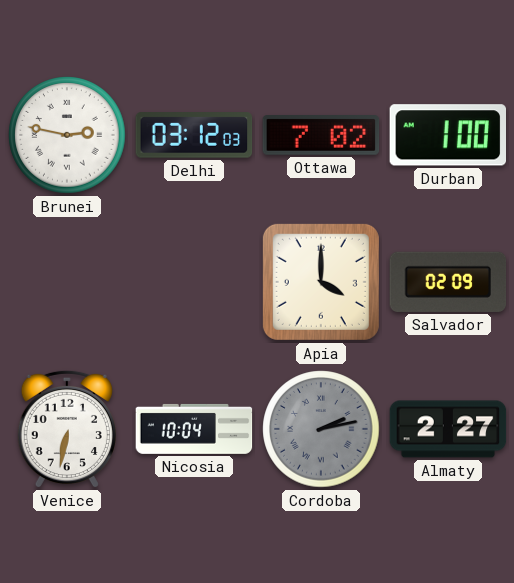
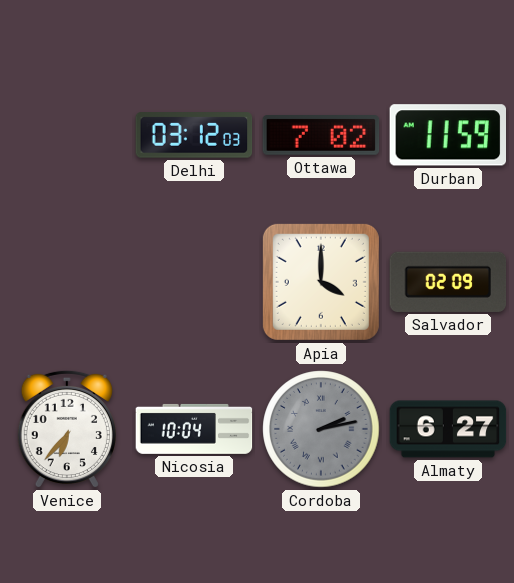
Brunei: 2:47 -> none (67, 135)
Durban: 1:00 -> 11:59 (448, 135)
Venice: 6:32 -> 6:37 (67, 429)
Almaty: 2:27 -> 6:27 (448, 429)
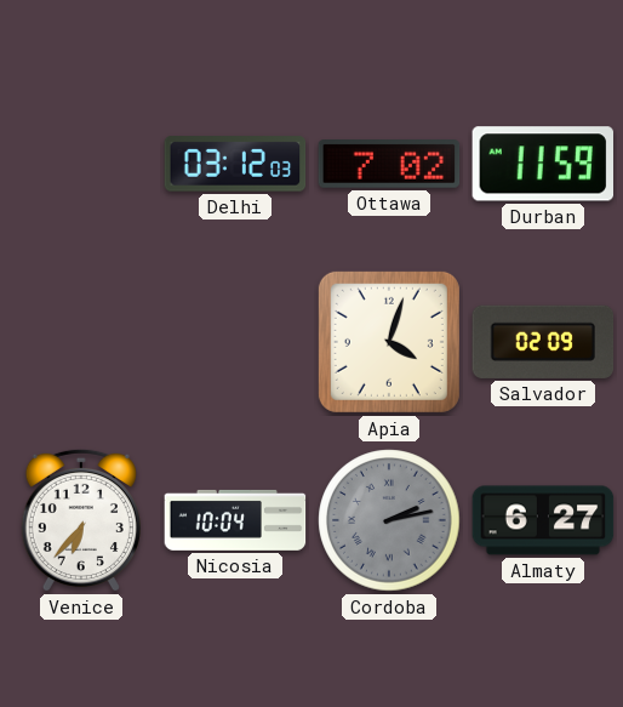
Apia: 4:00 -> 4:03 (389, 342)
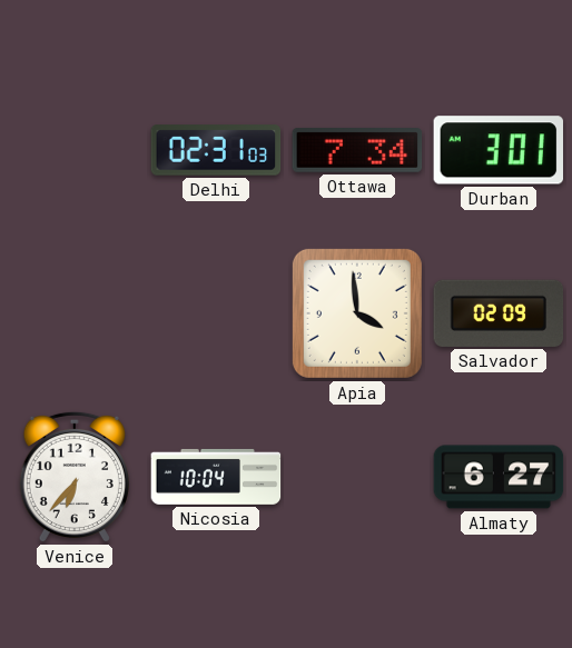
Delhi: 03:12 -> 02:31 (216, 150)
Ottawa: 7:02 -> 7:34 (357, 151)
Durban: 11:59 -> 3:01 (499, 150)
Apia: 4:03 -> 3:59 (357, 313)
Cordoba: 2:13 -> none (389, 520)
